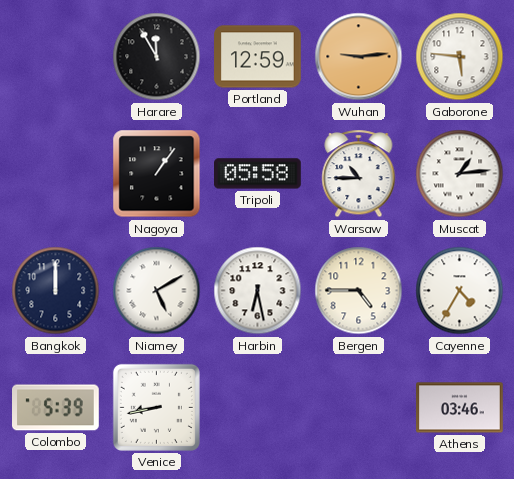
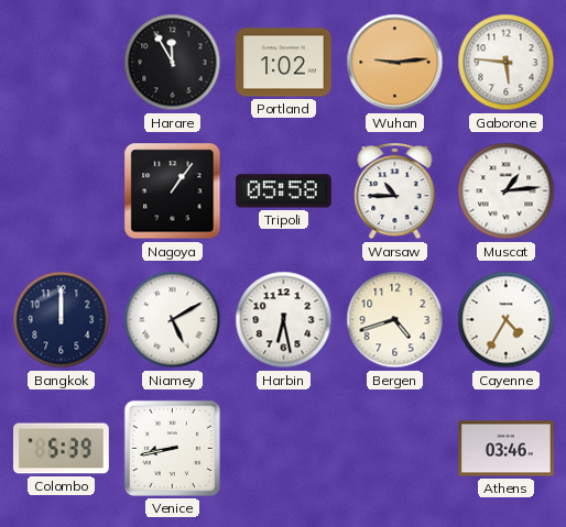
Portland: 12:59 -> 1:02 (284, 63)
Bergen: 4:45 -> 4:42 (395, 320)
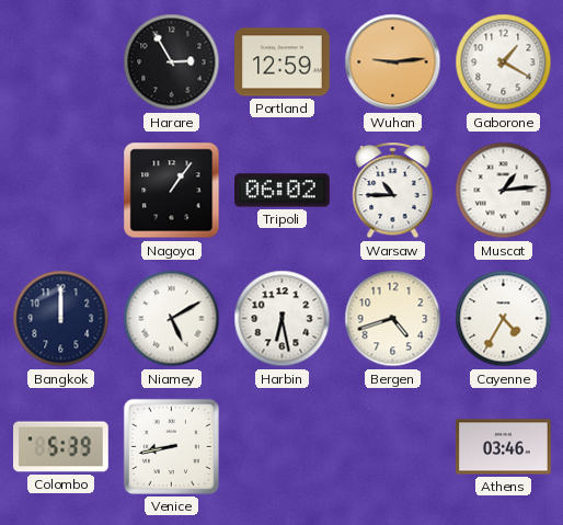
Harare: 11:55 -> 2:55 (172, 62)
Portland: 1:02 -> 12:59 (283, 62)
Gaborone: 5:46 -> 1:20 (504, 62)
Tripoli: 05:58 -> 06:02 (283, 191)
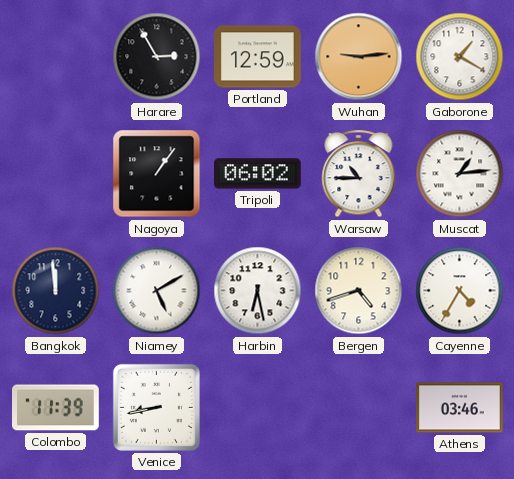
Bangkok: 12:00 -> 11:59 (56, 291)
Colombo: 5:39 -> 11:39 (56, 408)
